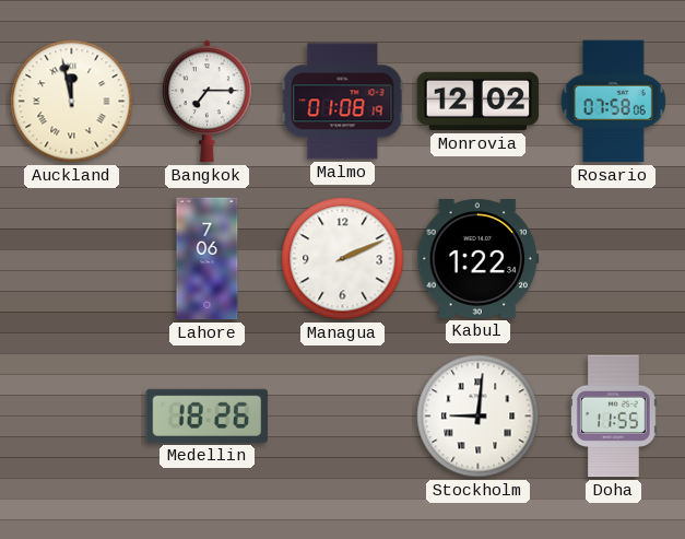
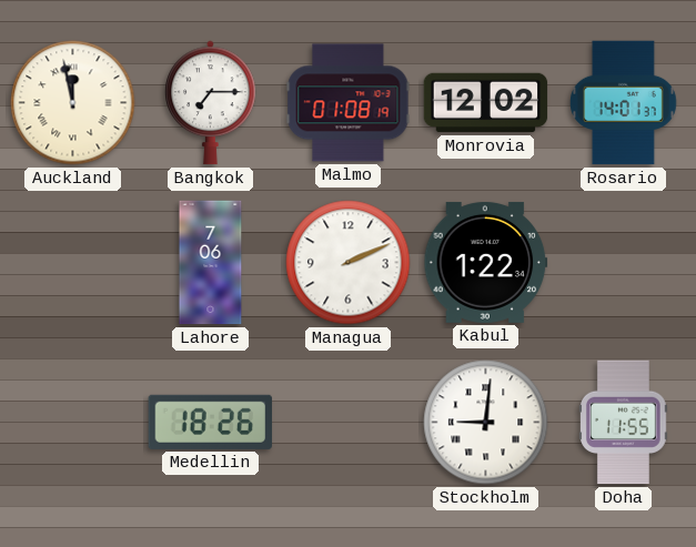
Rosario: 07:58 -> 14:01 (624, 103)
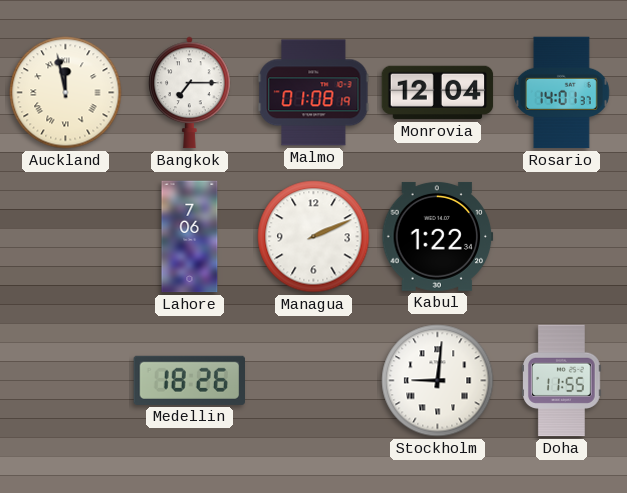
Monrovia: 12:02 -> 12:04 (438, 93)
